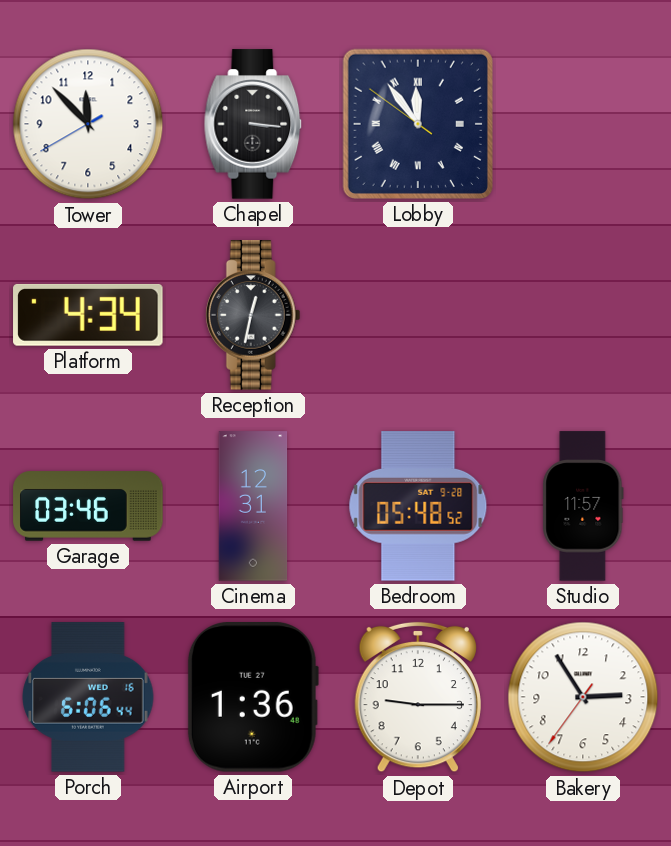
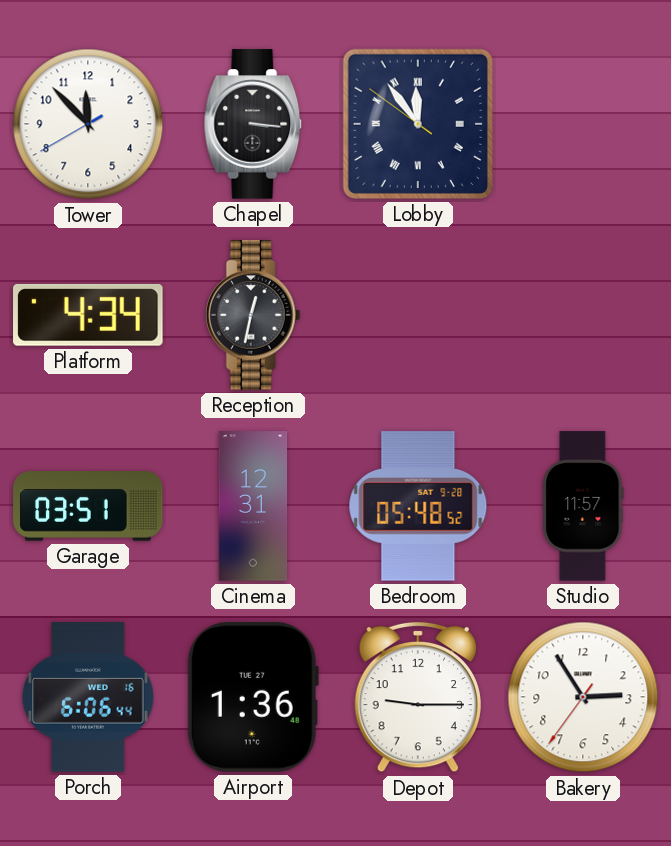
Garage: 03:46 -> 03:51 (88, 506)
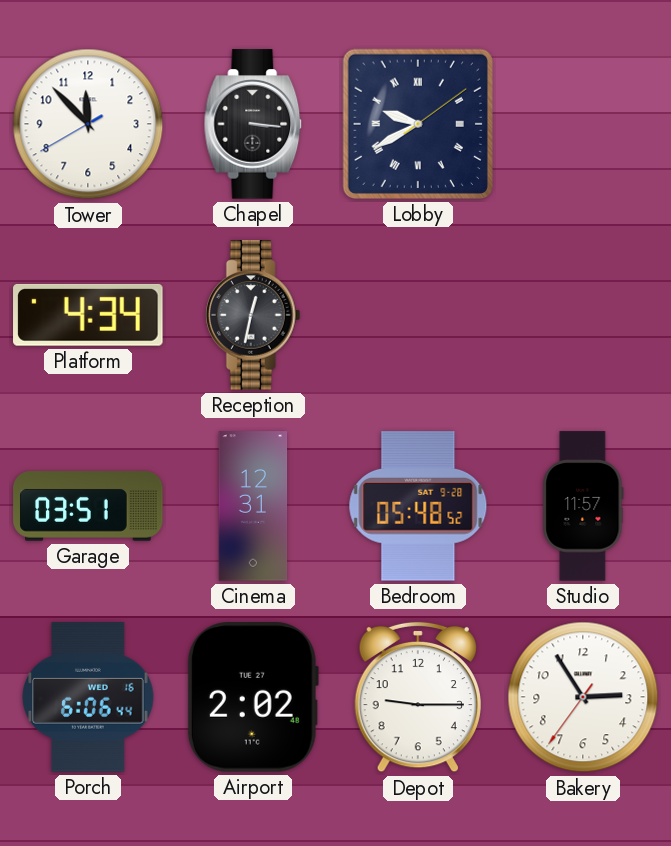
Lobby: 11:53 -> 9:40 (418, 124)
Airport: 1:36 -> 2:02 (253, 698)
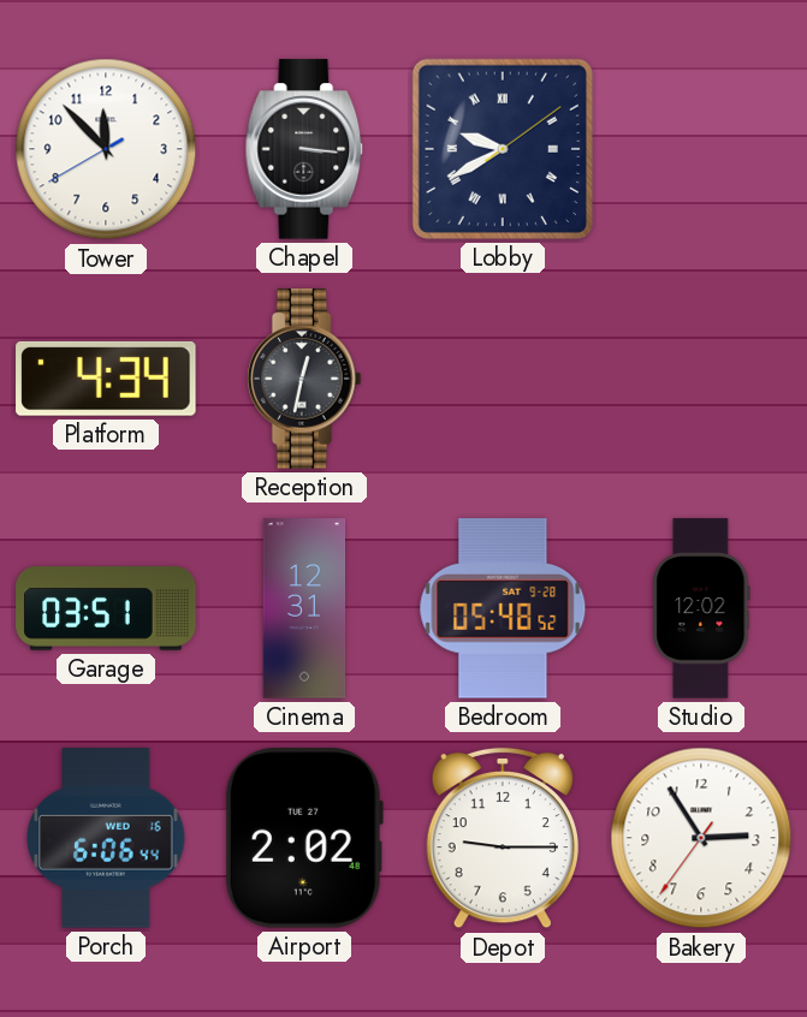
Studio: 11:57 -> 12:02 (701, 608)
